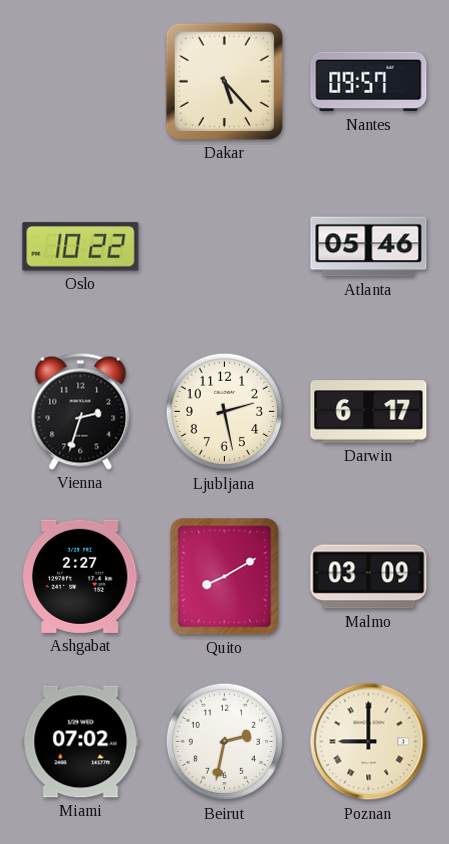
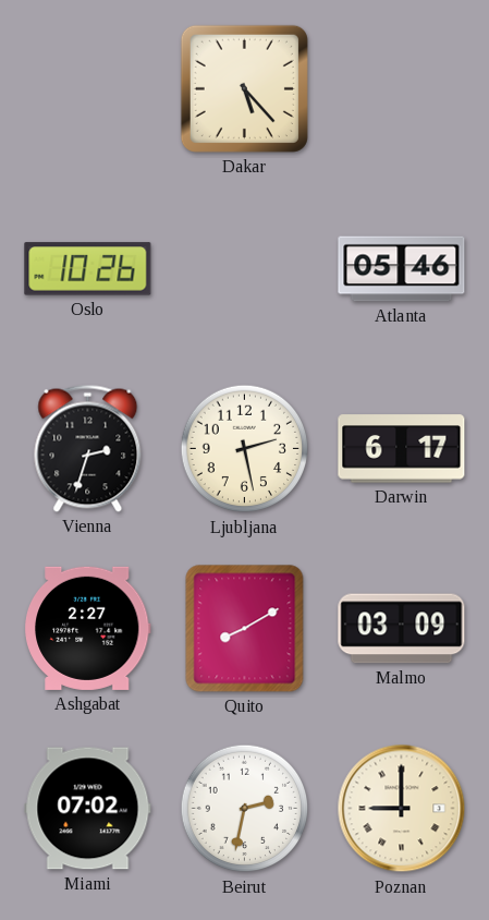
Nantes: 09:57 -> none (369, 82)
Oslo: 10:22 -> 10:26 (88, 269)
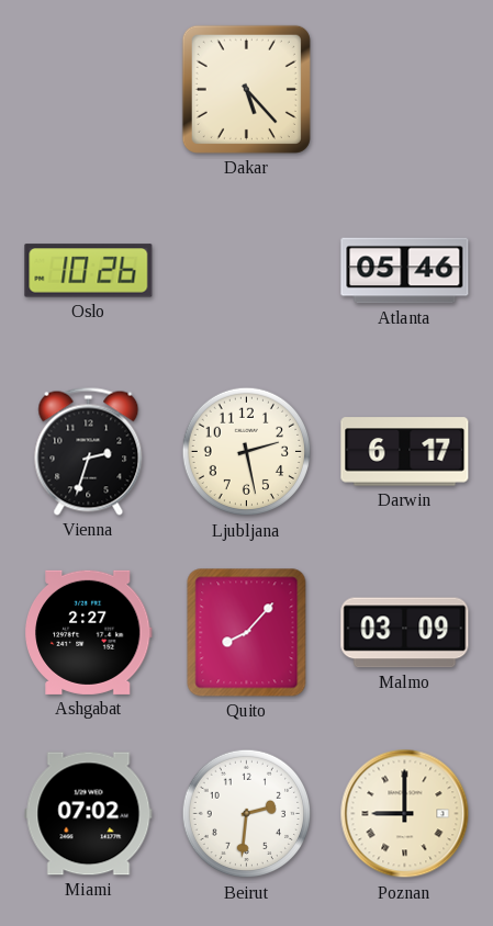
Quito: 8:10 -> 8:07 (247, 633)
Beirut: 2:32 -> 2:31 (247, 814)
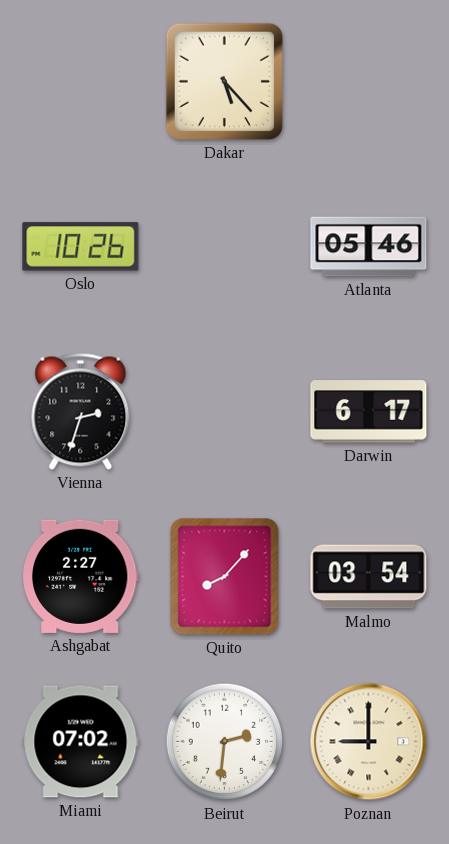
Ljubljana: 2:28 -> none (247, 452)
Malmo: 03:09 -> 03:54 (369, 577)
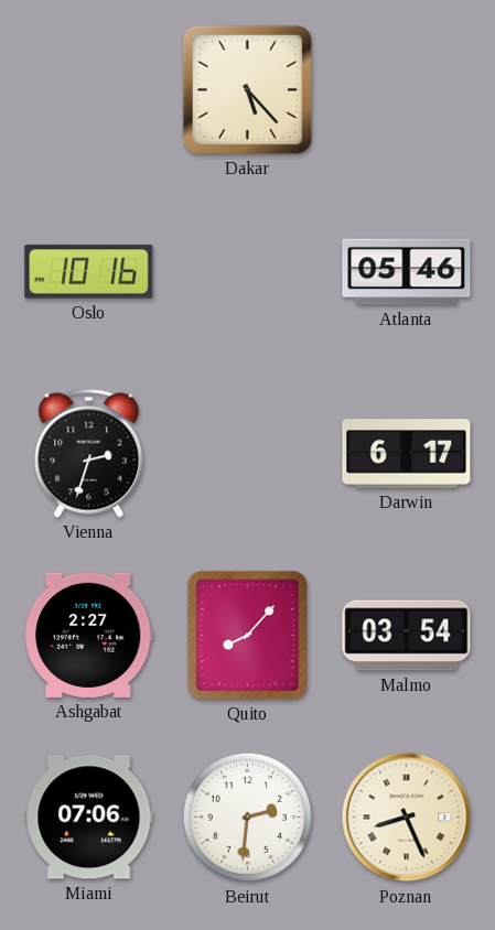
Oslo: 10:26 -> 10:16 (89, 272)
Miami: 07:02 -> 07:06 (89, 818)
Poznan: 9:00 -> 8:26 (407, 818)
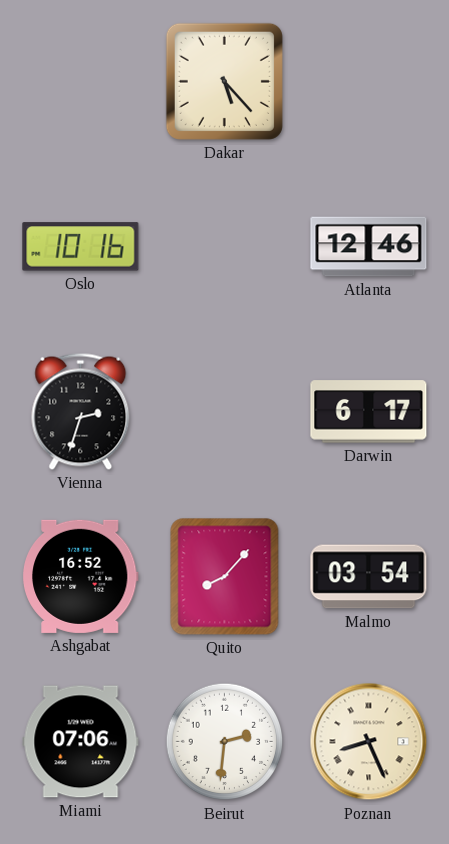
Atlanta: 05:46 -> 12:46 (369, 247)
Ashgabat: 2:27 -> 16:52 (80, 576)
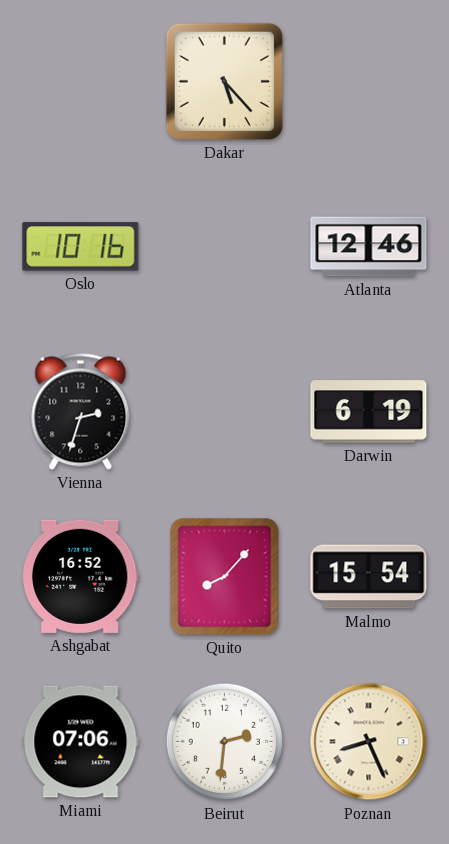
Darwin: 6:17 -> 6:19 (369, 412)
Malmo: 03:54 -> 15:54 (369, 577)
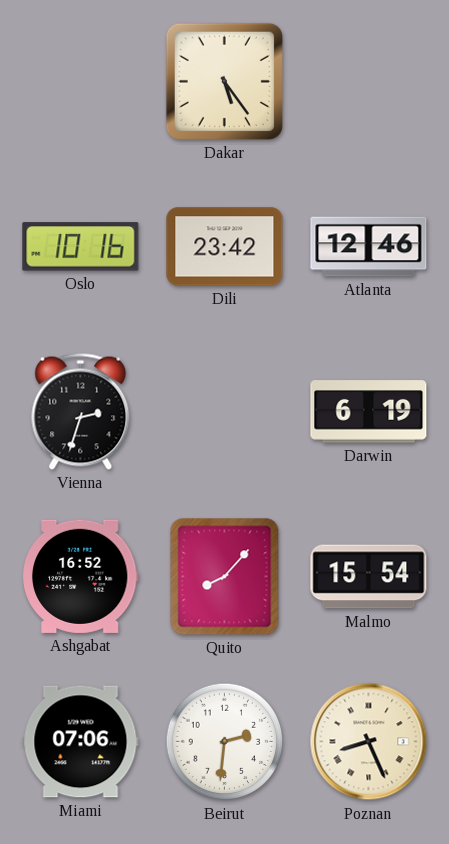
Dakar: 5:23 -> 5:24 (224, 81)
Dili: none -> 23:42 (225, 247)
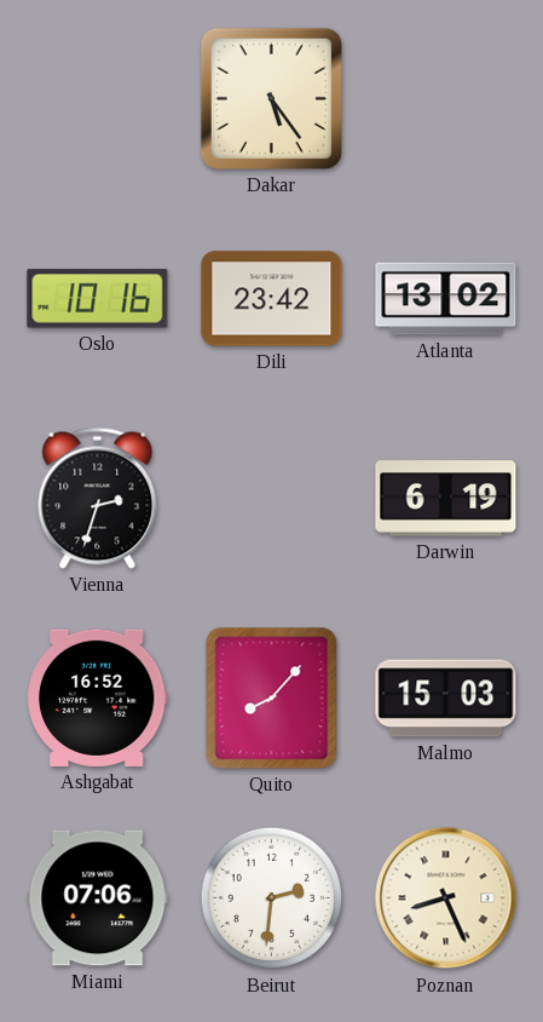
Atlanta: 12:46 -> 13:02 (446, 299)
Malmo: 15:54 -> 15:03 (446, 699)
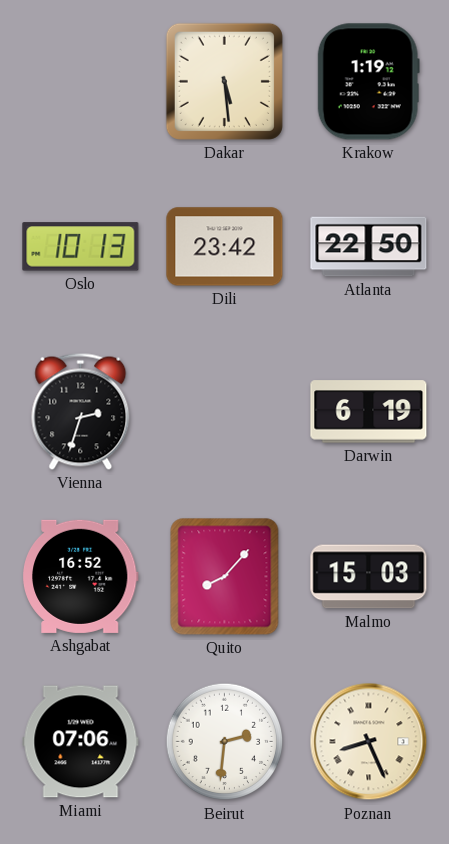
Dakar: 5:24 -> 5:29 (224, 81)
Krakow: none -> 1:19 (368, 82)
Oslo: 10:16 -> 10:13 (81, 247)
Atlanta: 13:02 -> 22:50 (369, 247)
